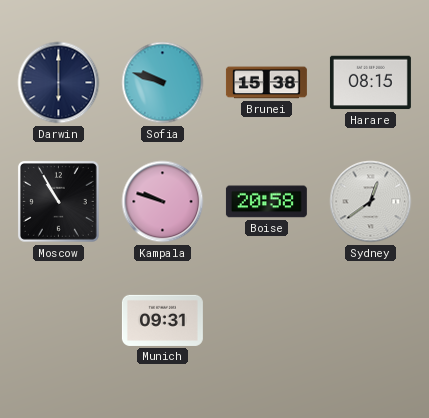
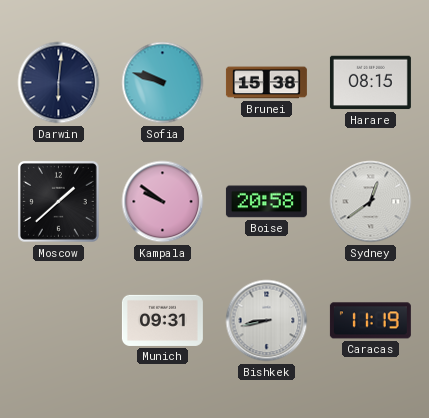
Darwin: 6:00 -> 6:01 (59, 83)
Moscow: 10:55 -> 1:38 (58, 201)
Kampala: 9:48 -> 9:51 (163, 202)
Bishkek: none -> 8:43 (267, 321)
Caracas: none -> 11:19 (370, 321)
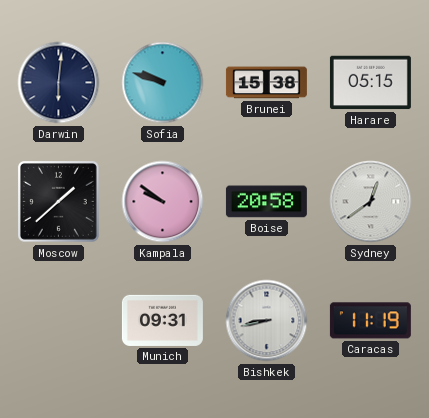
Harare: 08:15 -> 05:15 (370, 83)
